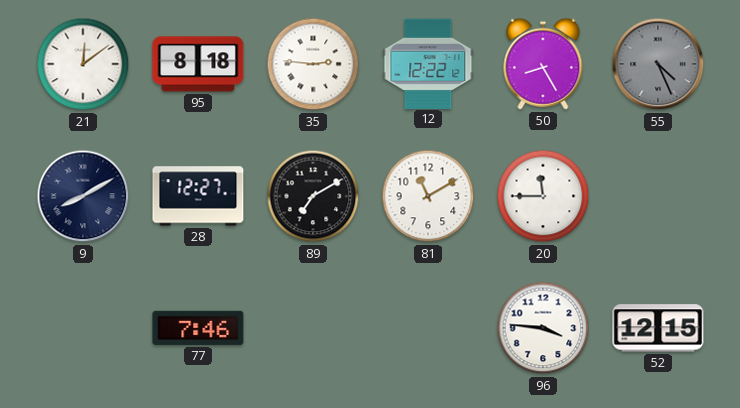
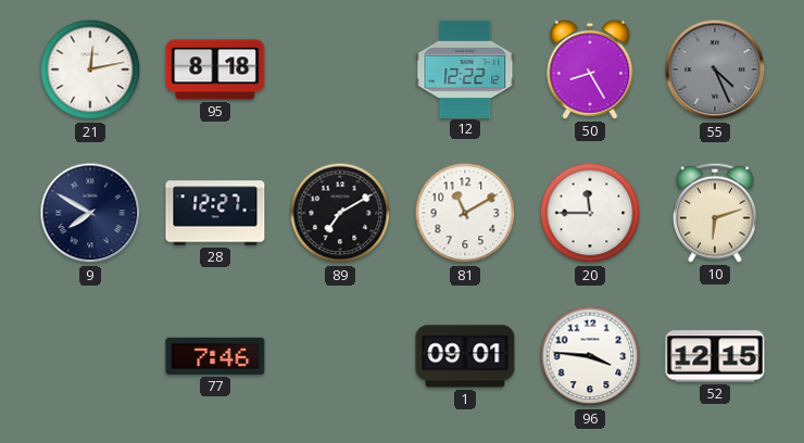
21: 12:09 -> 12:13 (90, 69)
35: 2:46 -> none (313, 64)
9: 8:10 -> 7:50 (90, 213)
10: none -> 6:12 (715, 213)
1: none -> 09:01 (465, 356)
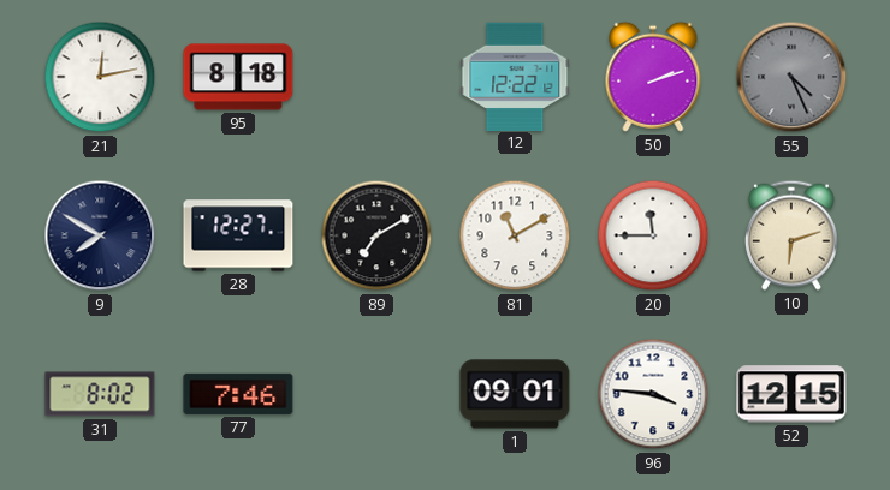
50: 8:25 -> 2:12 (653, 77)
31: none -> 8:02 (100, 394)
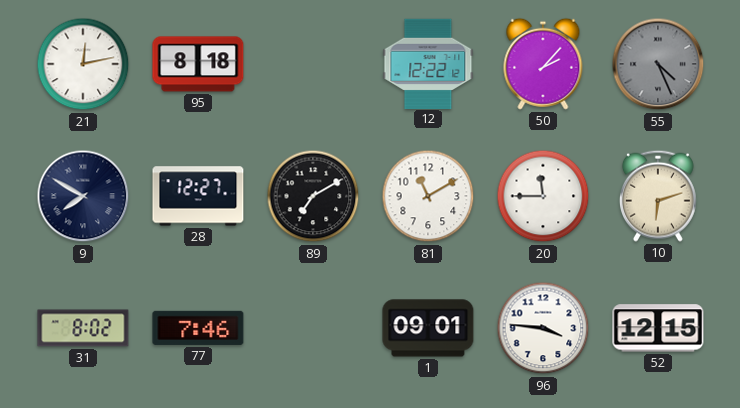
50: 2:12 -> 2:07 (543, 64)
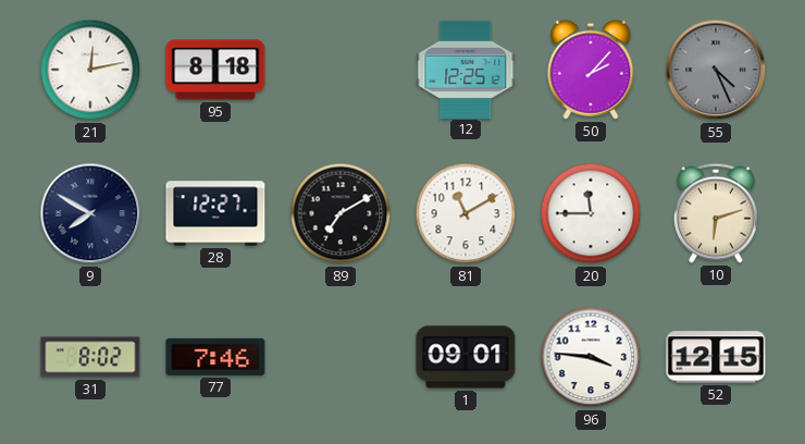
12: 12:22 -> 12:25 (466, 69)
